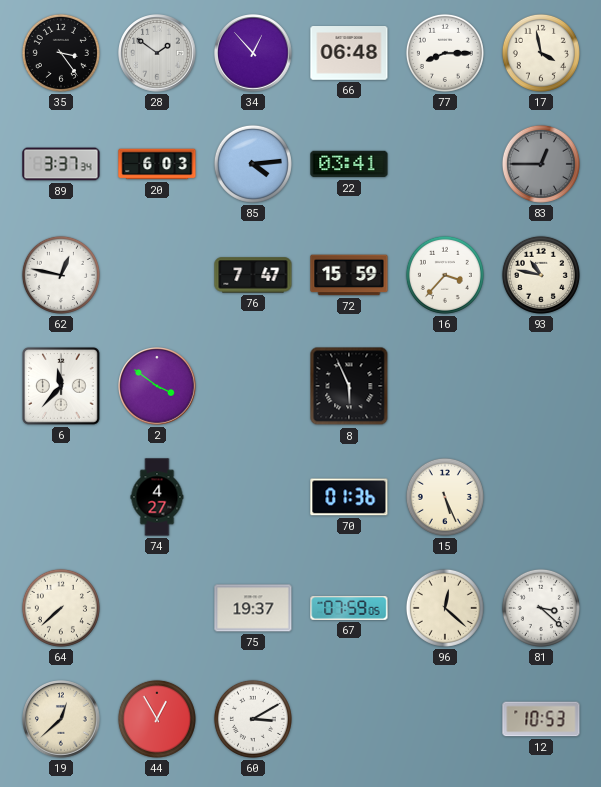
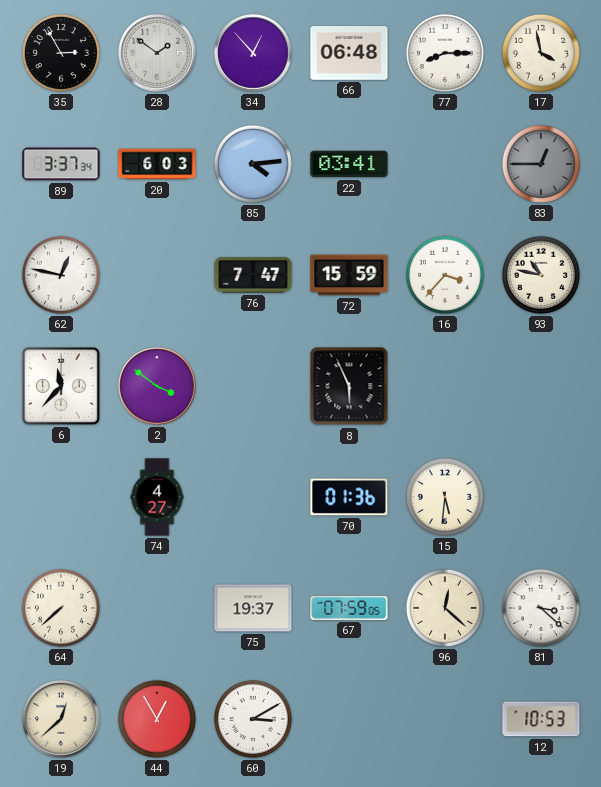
35: 3:24 -> 2:55 (61, 53)
15: 5:26 -> 5:31 (445, 497)
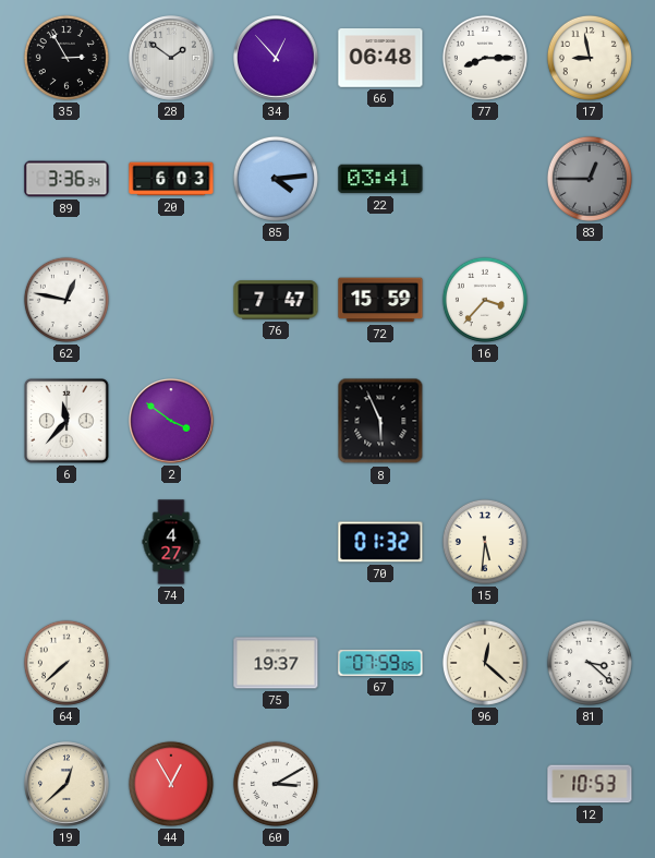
17: 3:58 -> 8:58 (590, 58)
89: 3:37 -> 3:36 (66, 179)
93: 10:47 -> none (541, 275)
70: 01:36 -> 01:32 (380, 542)
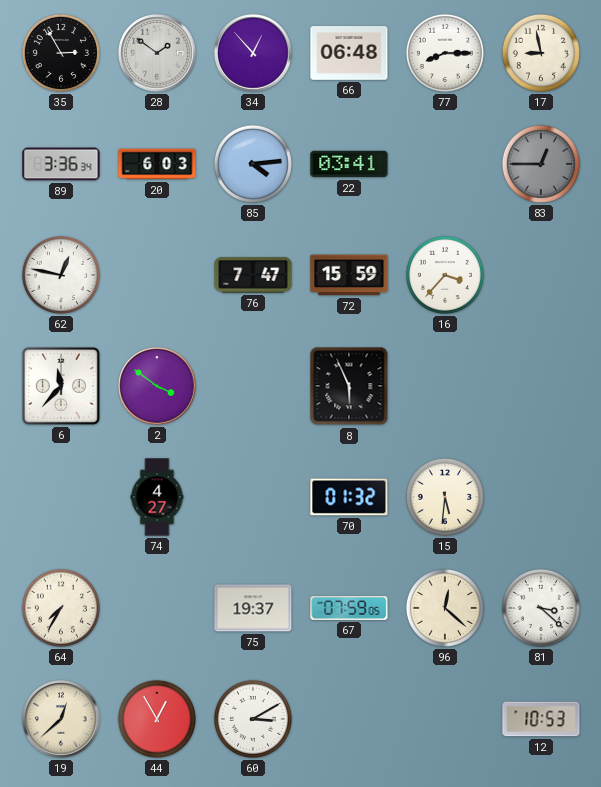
64: 7:38 -> 7:35 (61, 608)
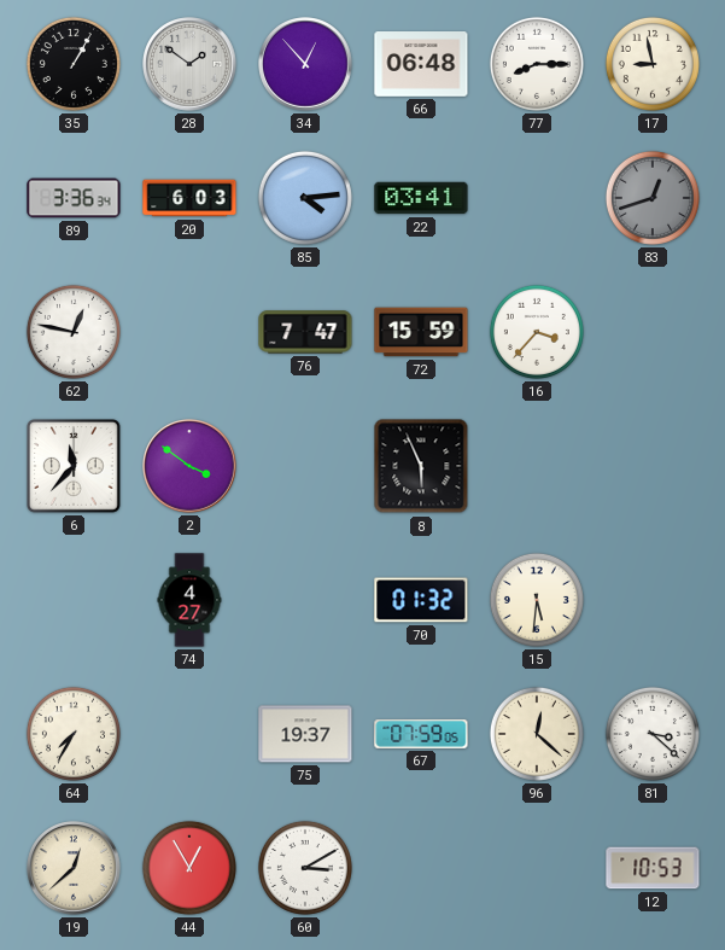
35: 2:55 -> 1:05 (74, 64)
83: 12:45 -> 12:42 (653, 198)
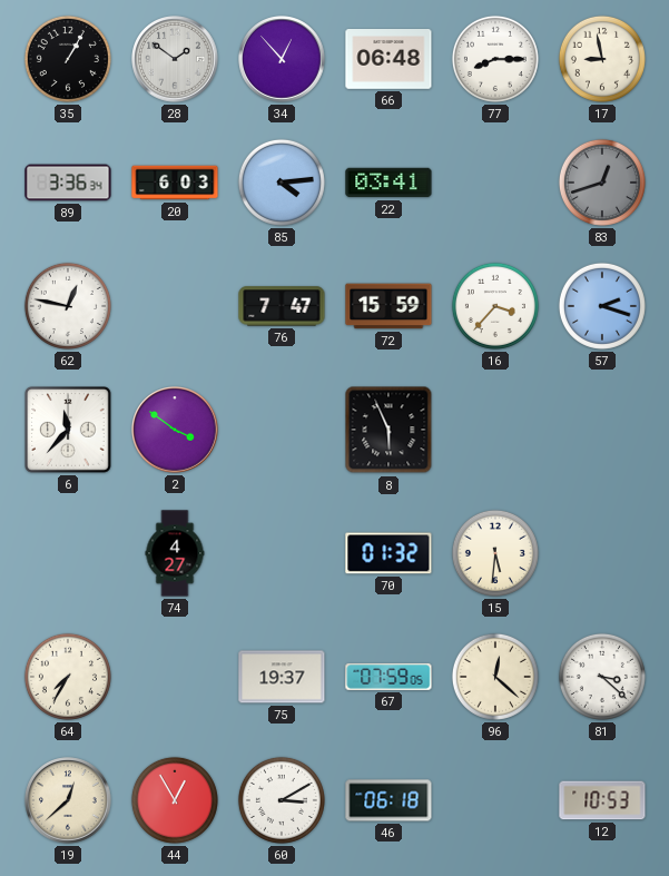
57: none -> 2:18 (602, 306)
46: none -> 06:18 (388, 800)
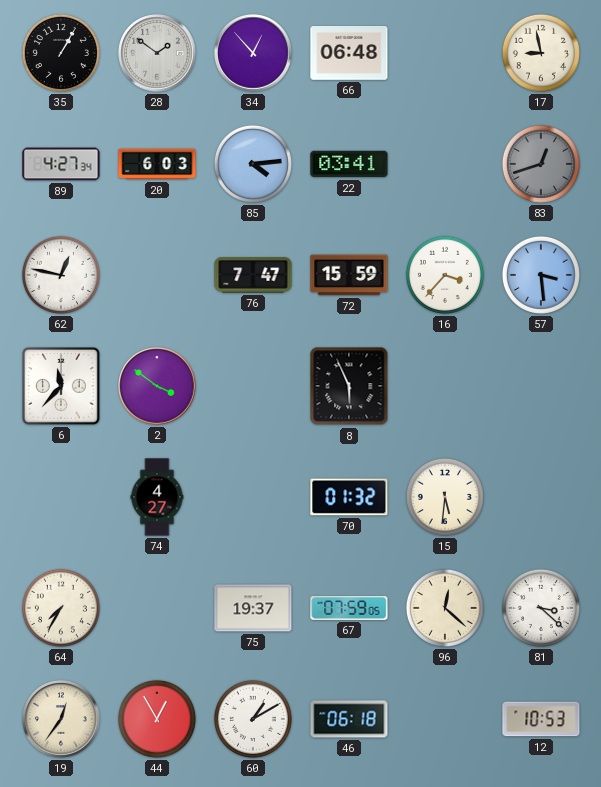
77: 8:15 -> none (495, 59)
89: 3:36 -> 4:27 (61, 164)
57: 2:18 -> 3:29 (541, 275)
19: 12:38 -> 12:36 (61, 719)
60: 3:10 -> 1:10 (253, 719)
